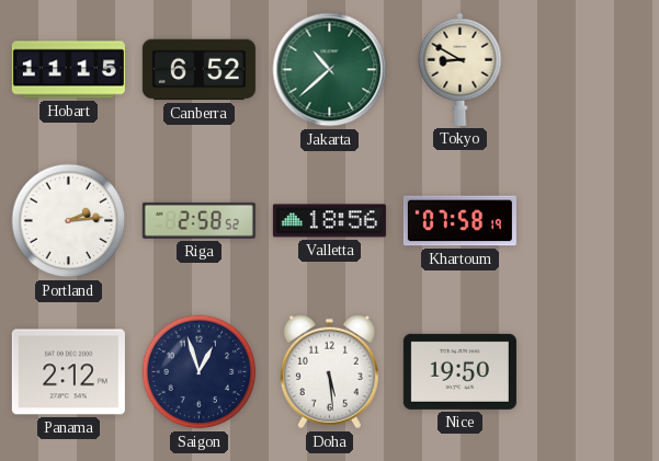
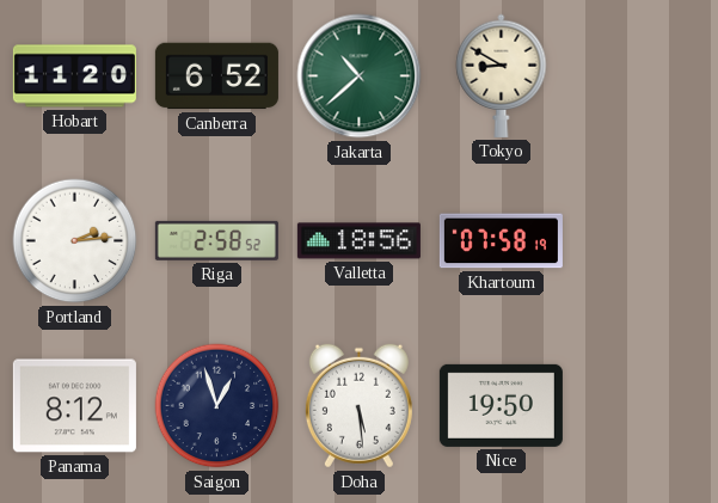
Hobart: 11:15 -> 11:20 (74, 76)
Panama: 2:12 -> 8:12 (74, 406)
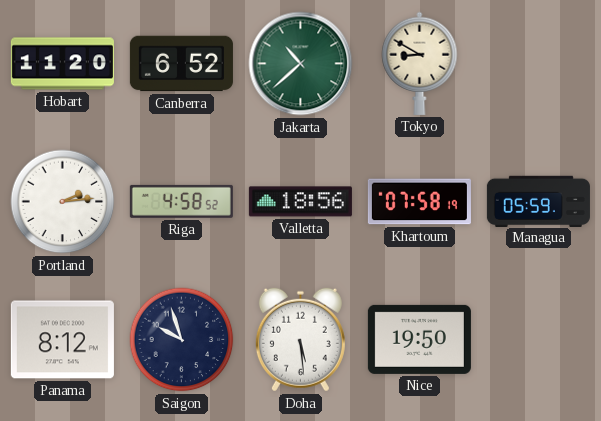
Riga: 2:58 -> 4:58 (181, 201)
Managua: none -> 05:59 (538, 201)
Saigon: 12:57 -> 9:57 (182, 340)
